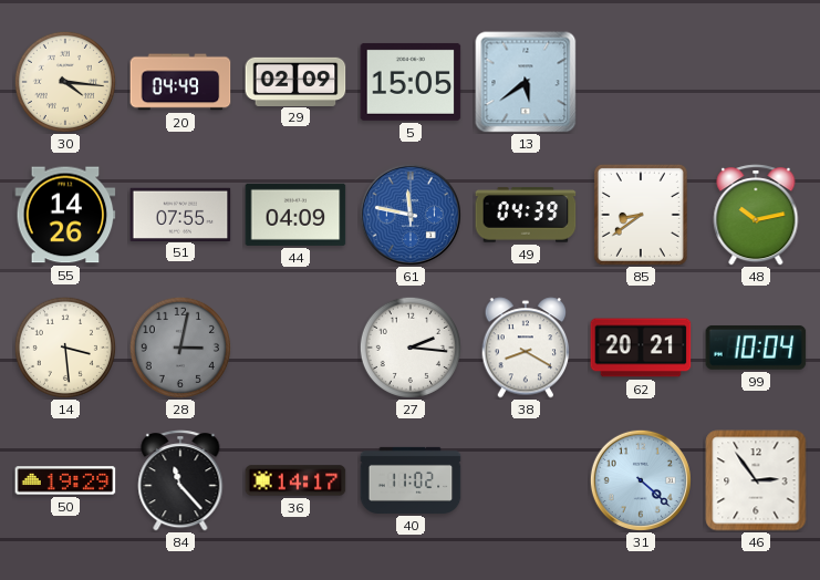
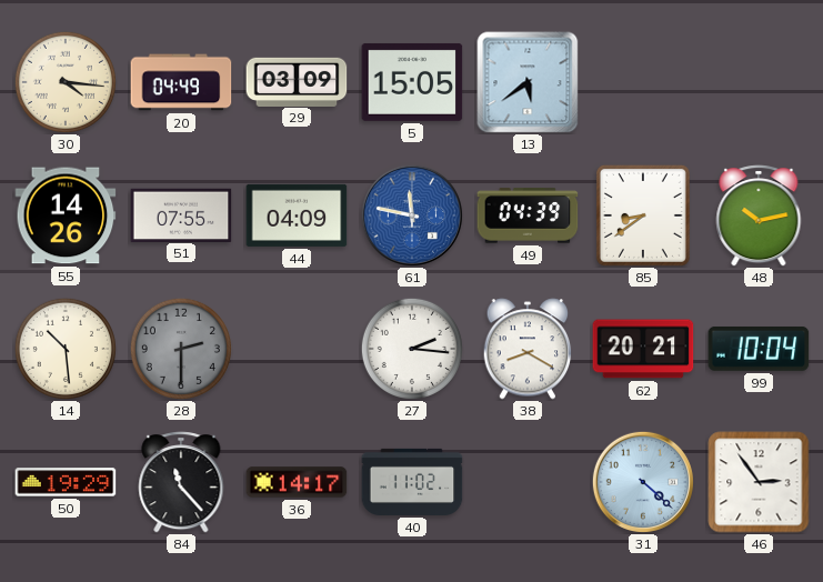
29: 02:09 -> 03:09 (297, 81)
14: 3:29 -> 10:29 (66, 349)
28: 3:02 -> 2:30 (181, 349)
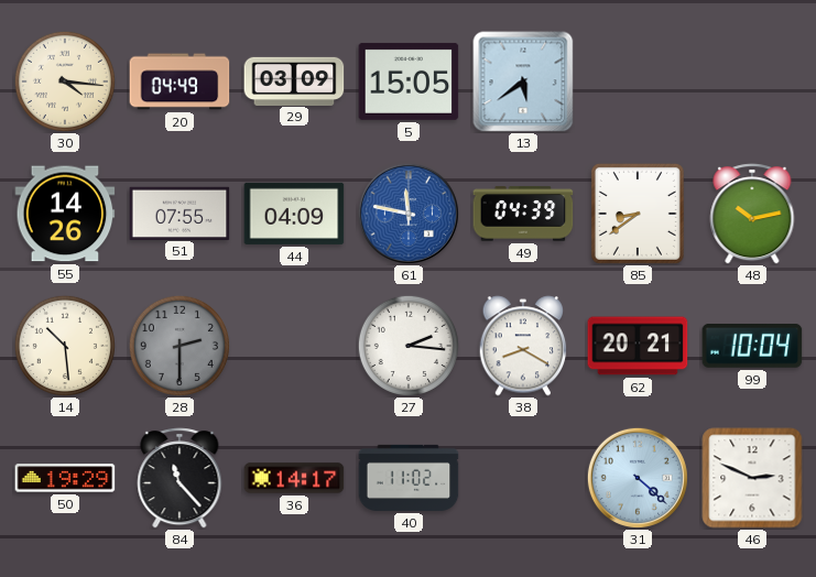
46: 2:54 -> 2:49 (752, 478)
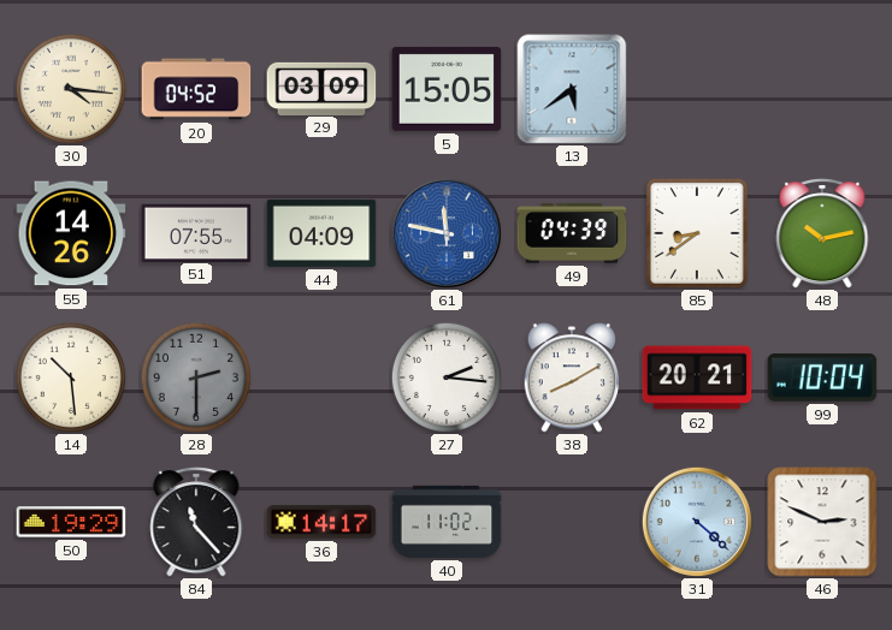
20: 04:49 -> 04:52 (196, 89)
38: 8:20 -> 8:10 (572, 378)
